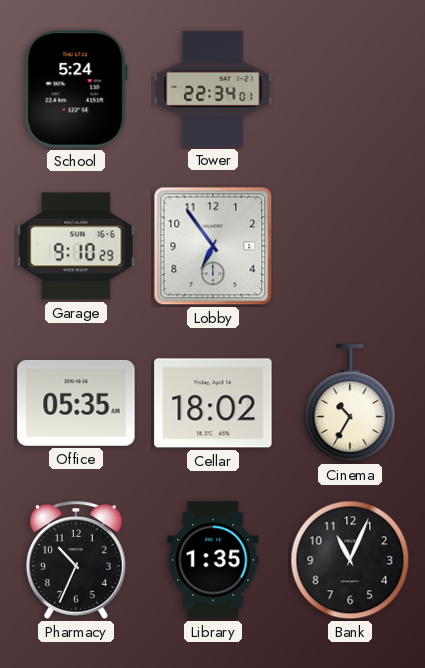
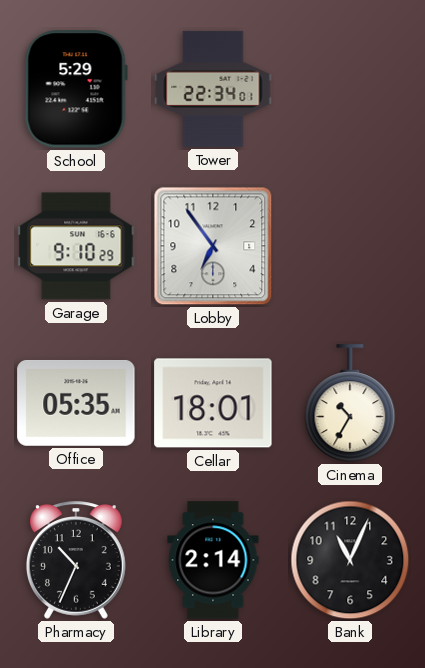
School: 5:24 -> 5:29 (76, 89)
Cellar: 18:02 -> 18:01 (213, 403)
Library: 1:35 -> 2:14 (213, 560)
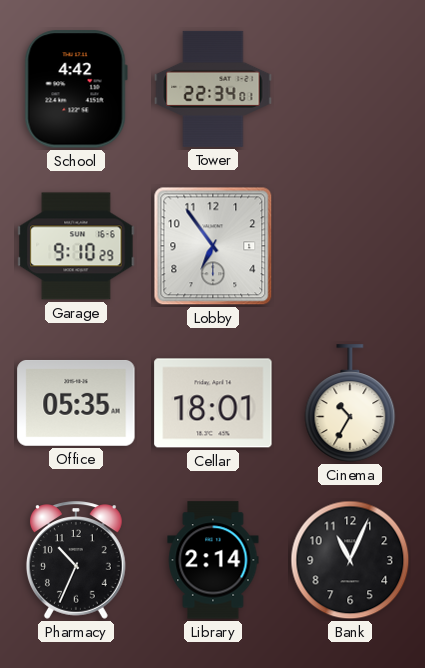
School: 5:29 -> 4:42 (76, 89)
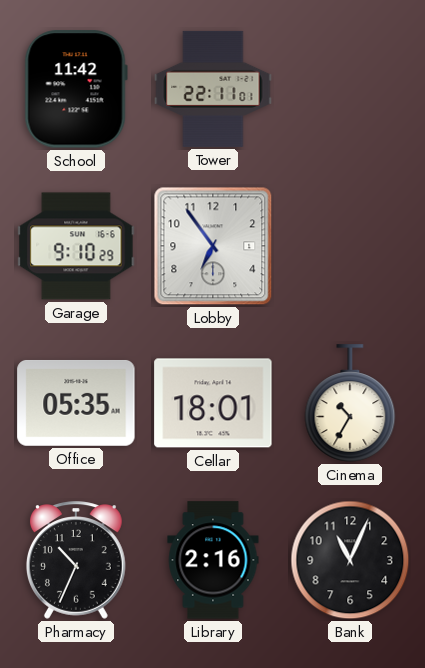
School: 4:42 -> 11:42 (76, 89)
Tower: 22:34 -> 22:11 (213, 89)
Library: 2:14 -> 2:16 (213, 560)
